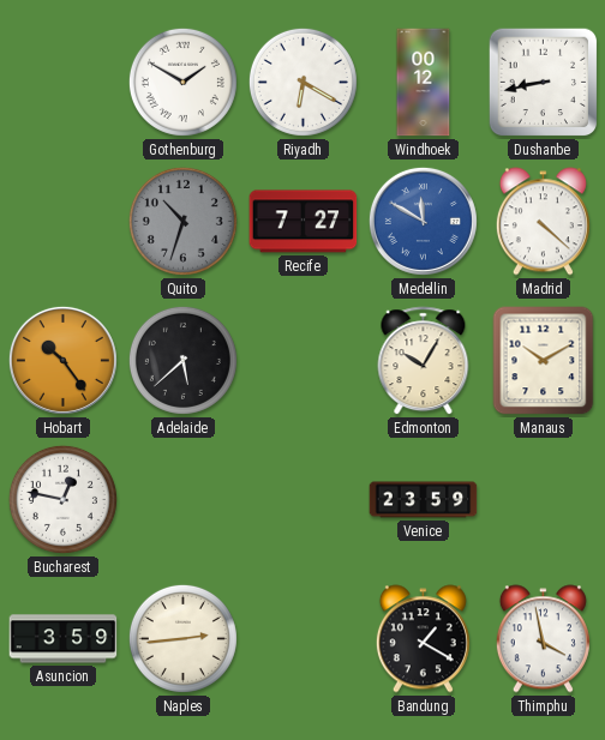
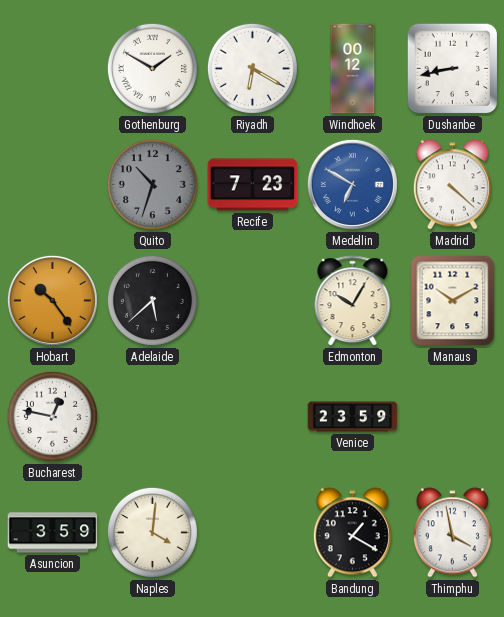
Recife: 7:27 -> 7:23 (253, 185)
Medellin: 11:50 -> 6:50 (352, 184)
Naples: 2:44 -> 4:01 (152, 532)
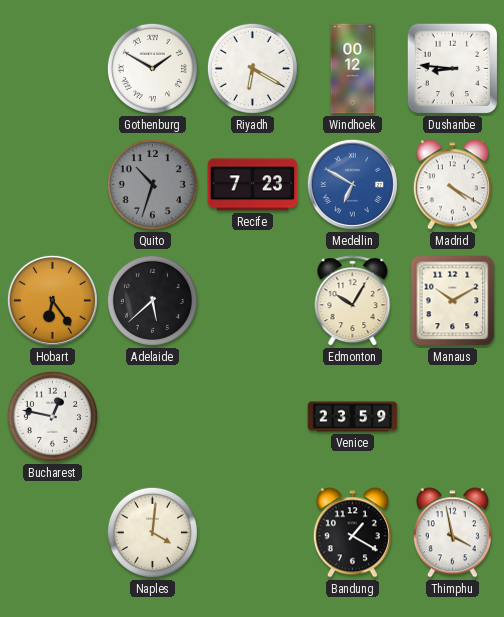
Dushanbe: 8:43 -> 8:46 (453, 69)
Madrid: 4:22 -> 4:20 (452, 185)
Hobart: 10:24 -> 6:24 (52, 300)
Asuncion: 3:59 -> none (53, 533)
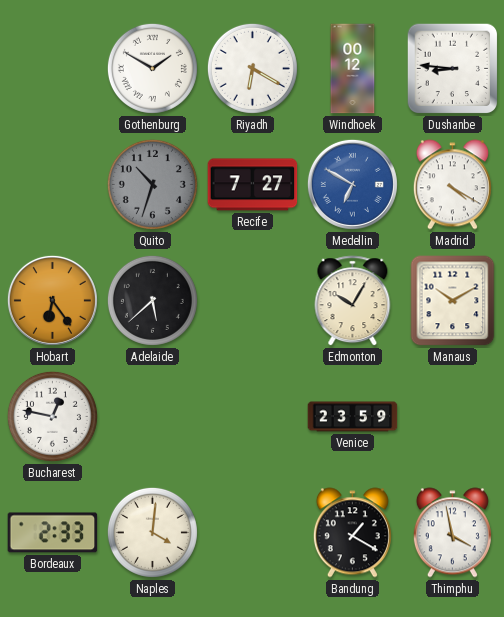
Recife: 7:23 -> 7:27 (253, 185)
Bordeaux: none -> 2:33 (53, 533)
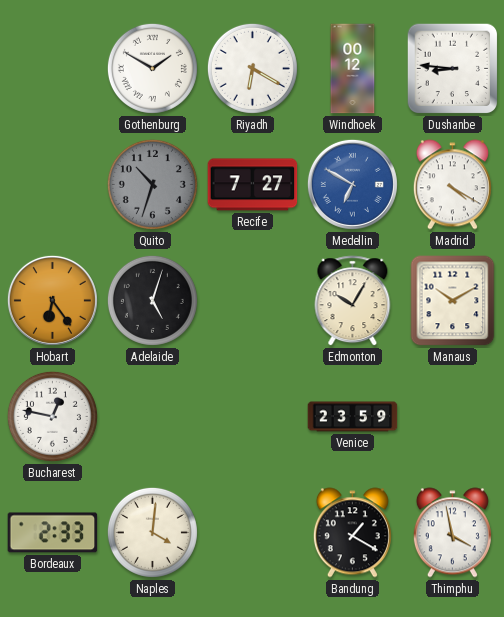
Adelaide: 5:38 -> 5:03 (152, 300)
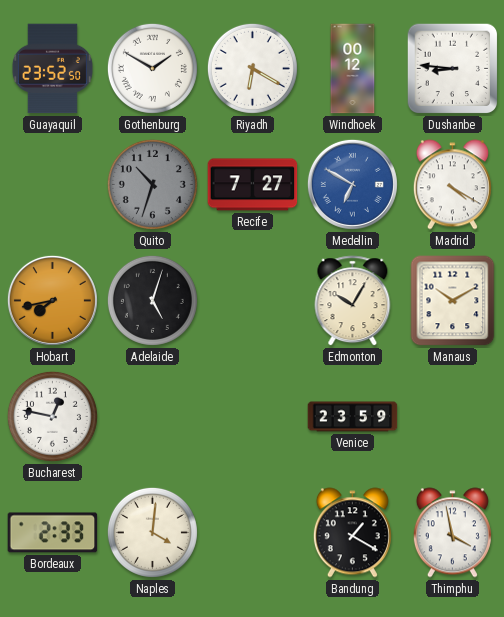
Guayaquil: none -> 23:52 (52, 69)
Hobart: 6:24 -> 7:43 (52, 300)
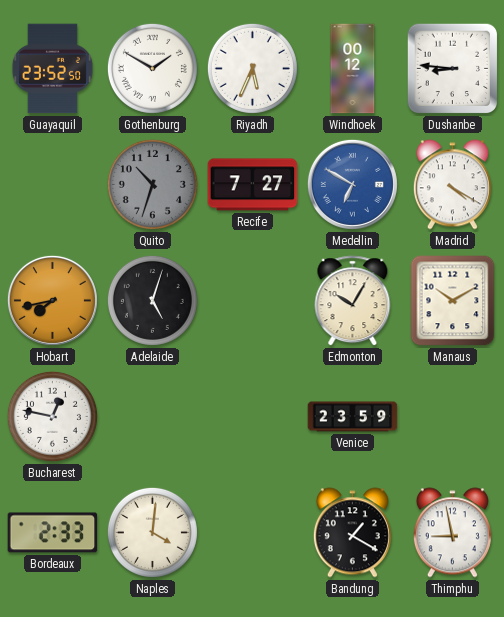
Riyadh: 6:20 -> 5:34 (252, 68)
Thimphu: 3:58 -> 8:58 (452, 533)
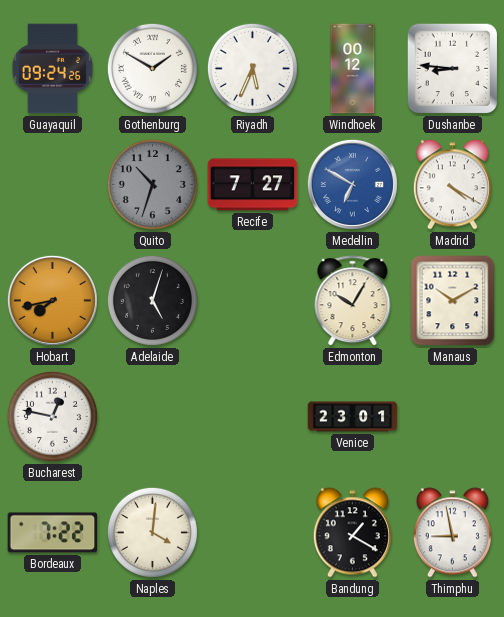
Guayaquil: 23:52 -> 09:24 (52, 69)
Venice: 23:59 -> 23:01 (353, 417)
Bordeaux: 2:33 -> 7:22 (53, 533)
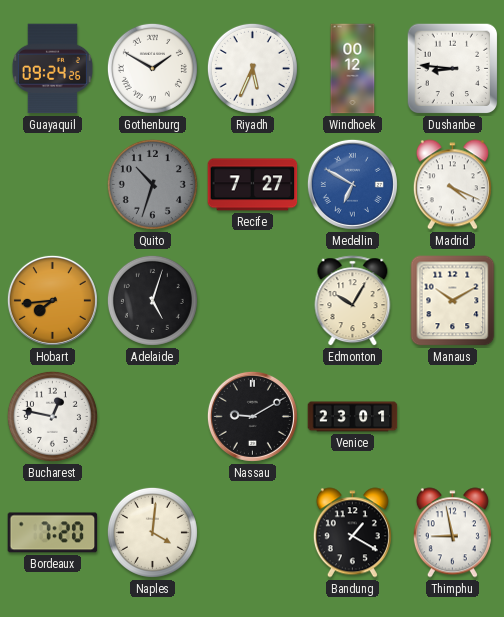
Madrid: 4:20 -> 4:19 (452, 185)
Hobart: 7:43 -> 7:44 (52, 300)
Nassau: none -> 9:10 (252, 416)
Bordeaux: 7:22 -> 7:20 (53, 533)
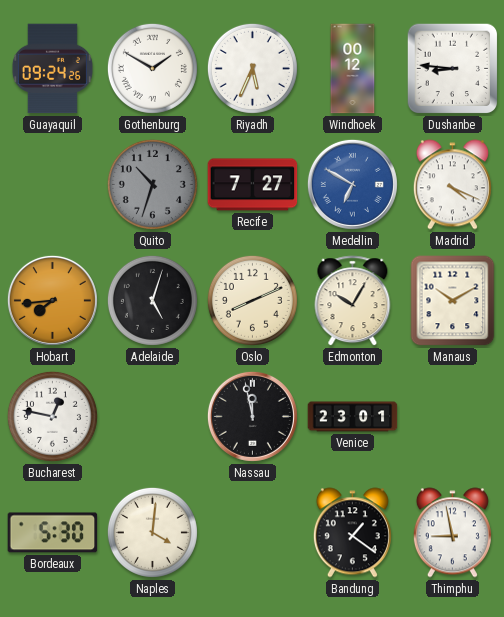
Oslo: none -> 8:11 (252, 300)
Nassau: 9:10 -> 11:58 (252, 416)
Bordeaux: 7:20 -> 5:30 (53, 533)
Bandung: 1:20 -> 1:21 (352, 533)
